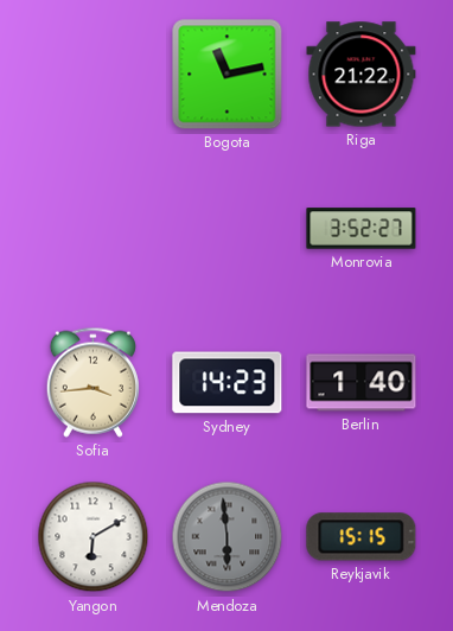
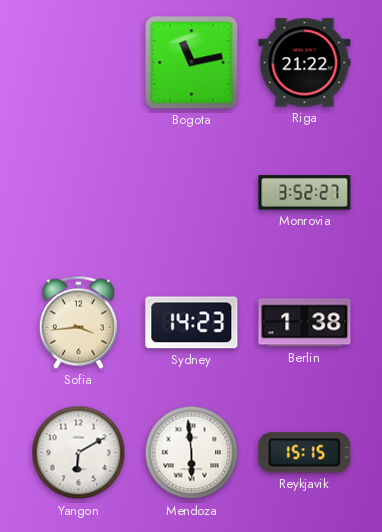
Berlin: 1:40 -> 1:38 (305, 323)
Mendoza dial: grey -> white (192, 453)
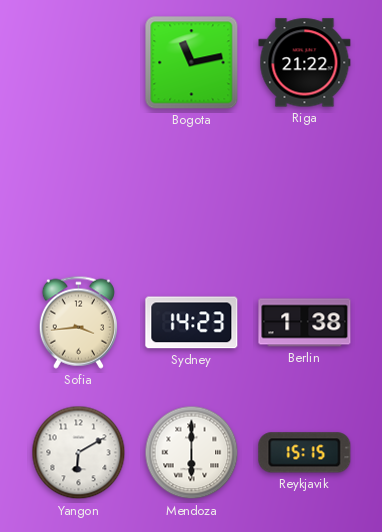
Monrovia: 3:52 -> none (305, 193)
Mendoza: 5:59 -> 6:00 (192, 453)
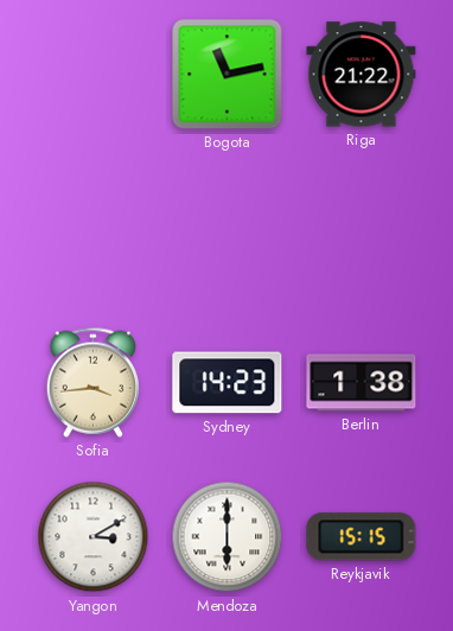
Yangon: 6:10 -> 3:10 (94, 537)
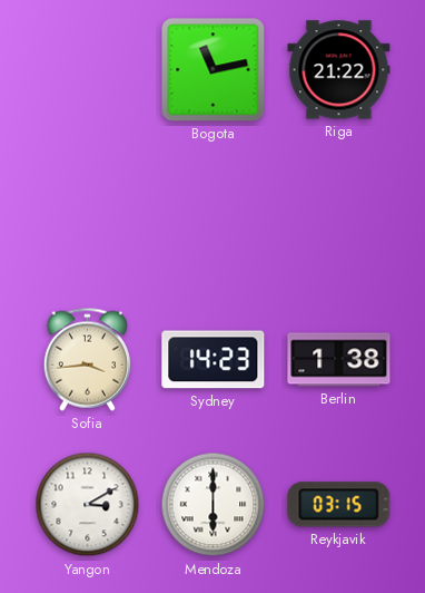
Reykjavik: 15:15 -> 03:15 (339, 505)
